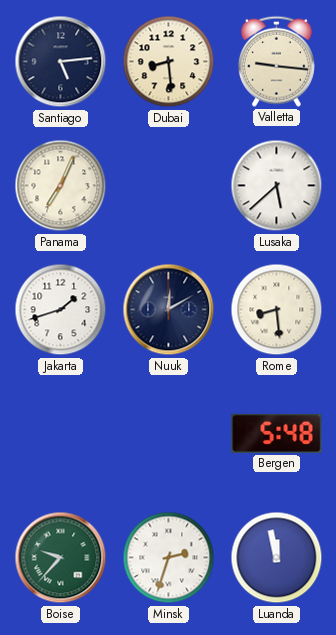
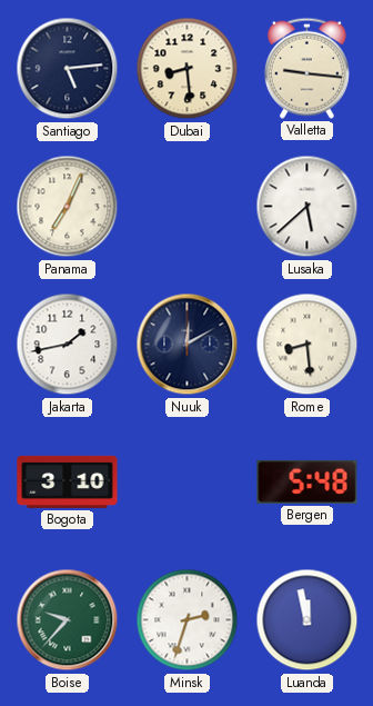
Jakarta: 1:42 -> 1:43 (68, 345)
Bogota: none -> 3:10 (68, 481)
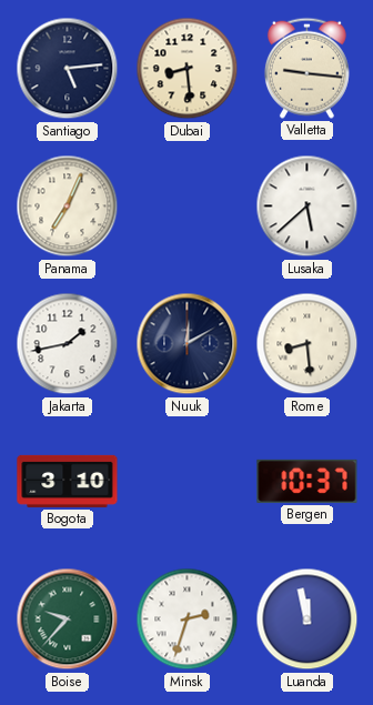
Bergen: 5:48 -> 10:37 (308, 481)
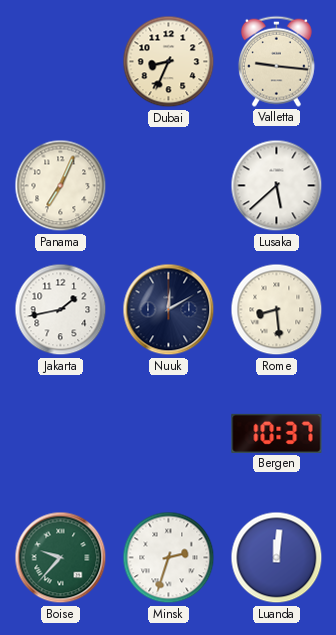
Santiago: 5:14 -> none (68, 69)
Dubai: 8:29 -> 8:34 (169, 62)
Bogota: 3:10 -> none (68, 481)
Luanda: 11:58 -> 12:01 (277, 558)
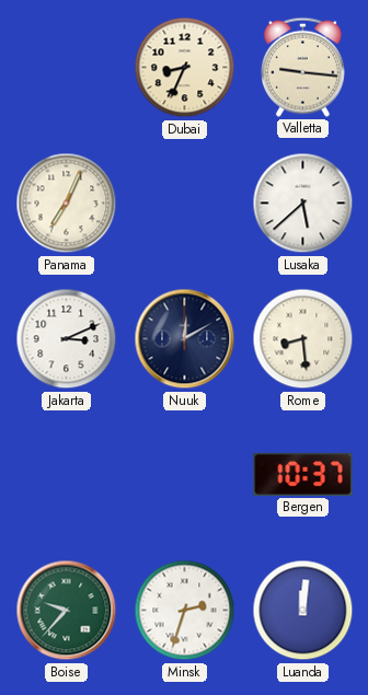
Jakarta: 1:43 -> 3:11 (67, 339)
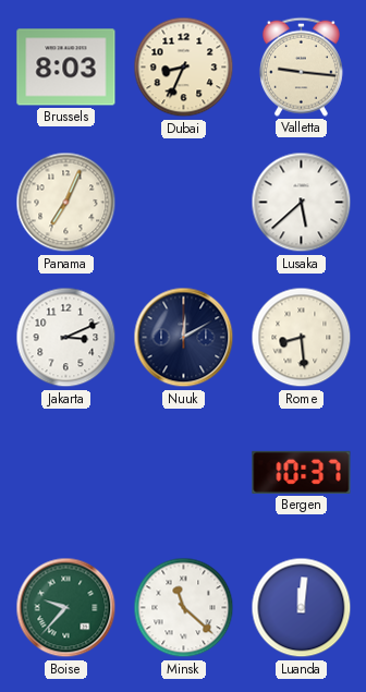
Brussels: none -> 8:03 (66, 68)
Minsk: 2:33 -> 11:22 (184, 608)
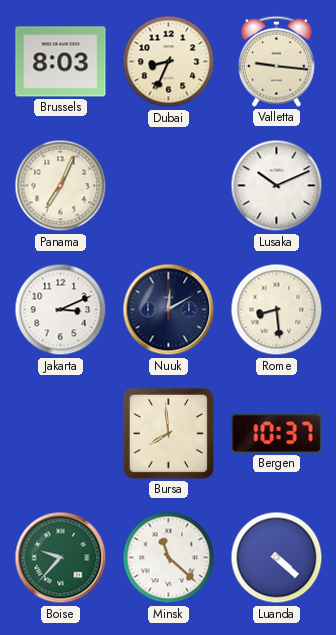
Lusaka: 5:38 -> 10:11 (277, 186)
Bursa: none -> 7:59 (168, 433)
Luanda: 12:01 -> 4:22 (277, 558)
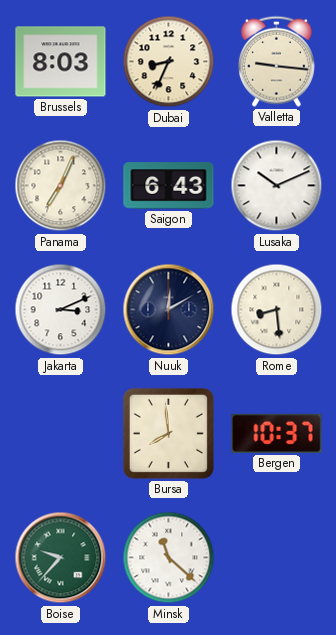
Saigon: none -> 6:43 (169, 186)
Luanda: 4:22 -> none (277, 558)
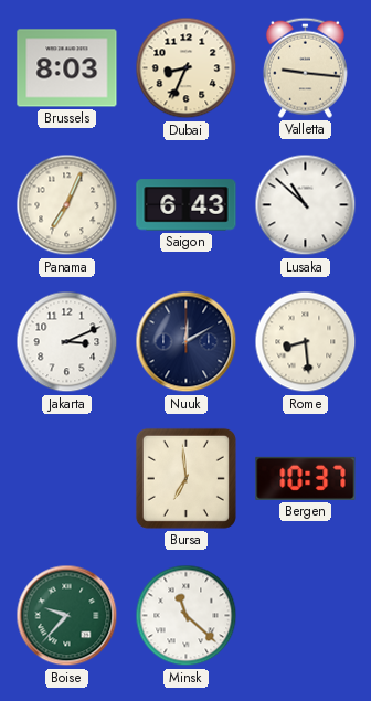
Lusaka: 10:11 -> 10:52 (306, 205)
Bursa: 7:59 -> 6:59 (185, 478)
